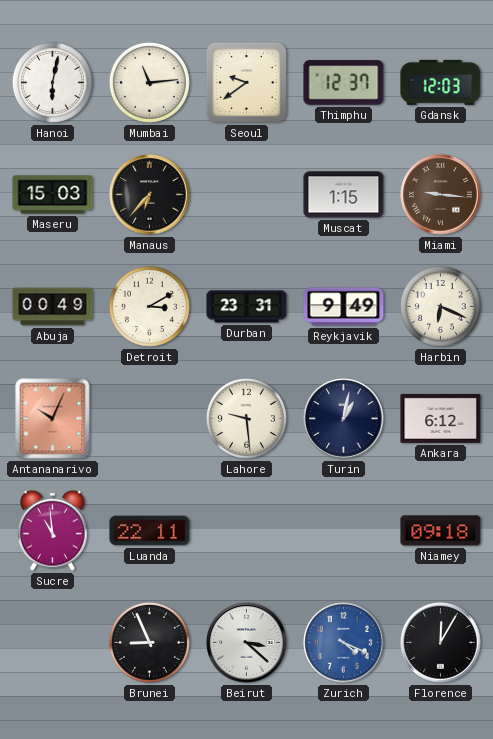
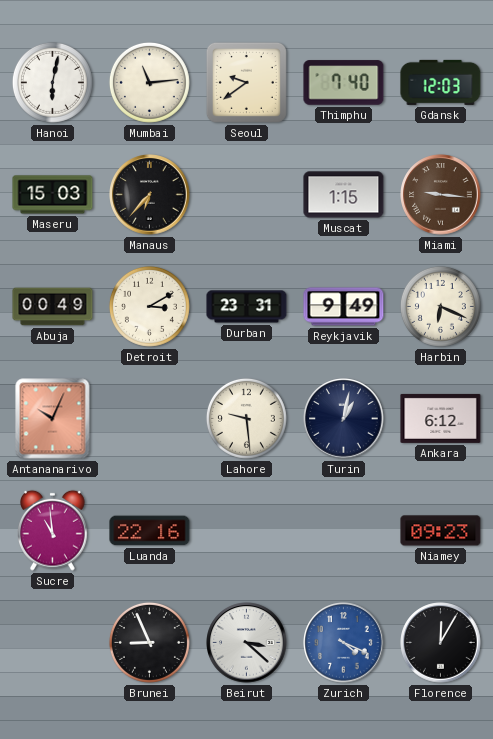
Thimphu: 12:37 -> 7:40 (344, 83)
Luanda: 22:11 -> 22:16 (150, 531)
Niamey: 09:18 -> 09:23 (441, 531)
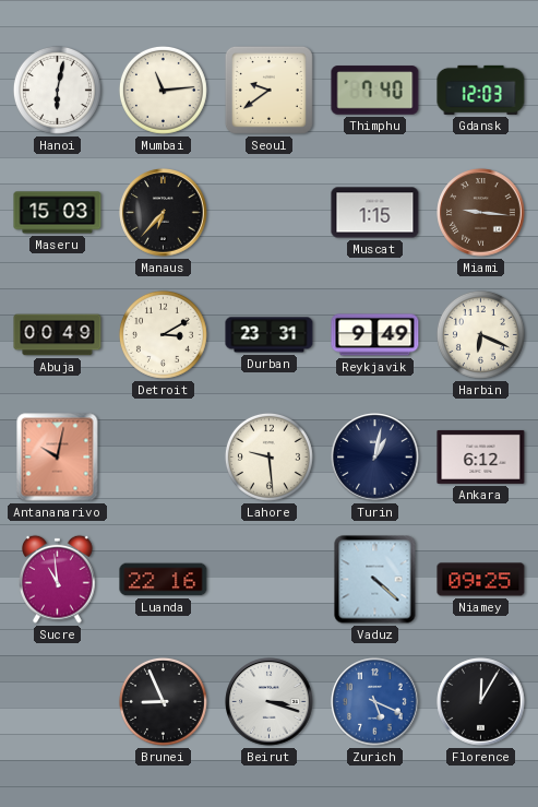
Antananarivo: 10:04 -> 10:02 (58, 458)
Vaduz: none -> 4:22 (375, 580)
Niamey: 09:23 -> 09:25 (481, 580)
Beirut: 3:22 -> 3:18 (270, 702)
Zurich: 4:19 -> 5:19 (375, 702)
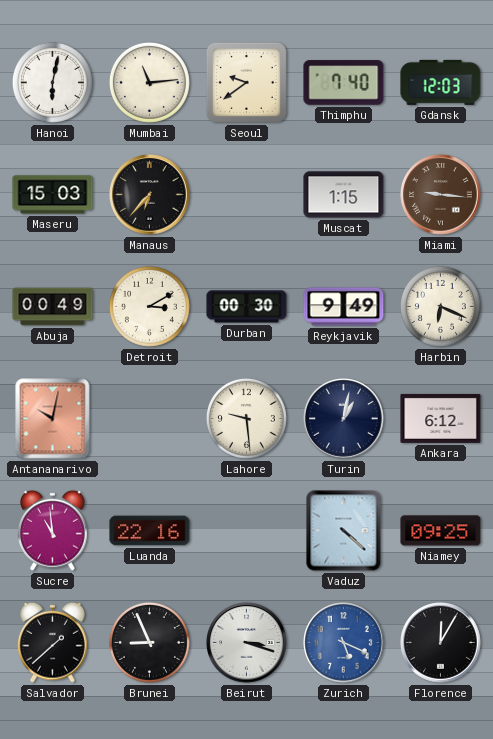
Durban: 23:31 -> 00:30 (247, 307)
Salvador: none -> 1:38 (53, 642)
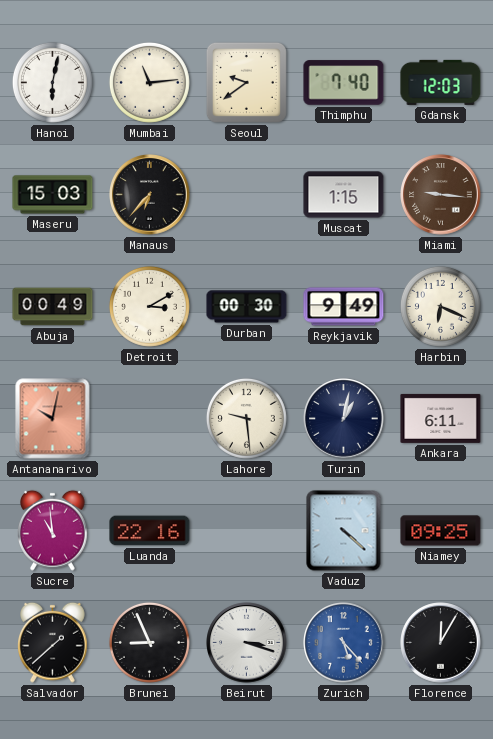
Ankara: 6:12 -> 6:11 (441, 418)
Zurich: 5:19 -> 5:23 (344, 643)
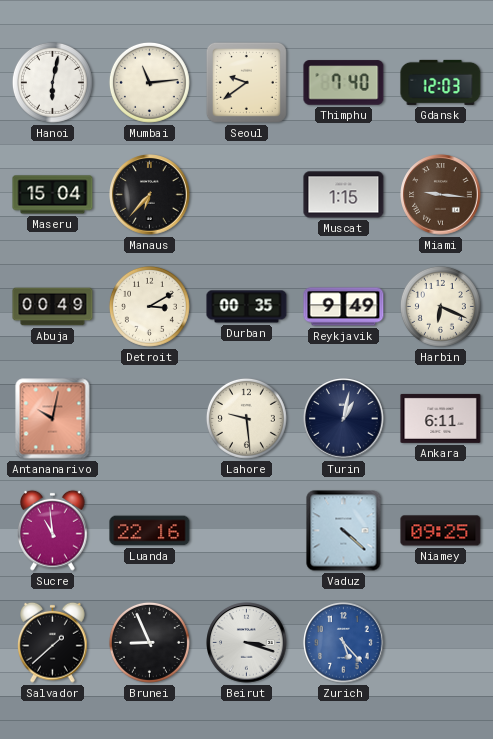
Maseru: 15:03 -> 15:04 (53, 195)
Durban: 00:30 -> 00:35 (247, 307)
Florence: 12:05 -> none (441, 643)
